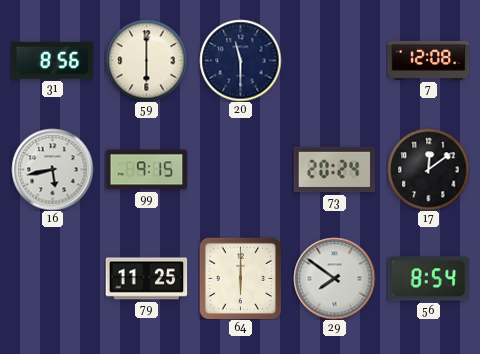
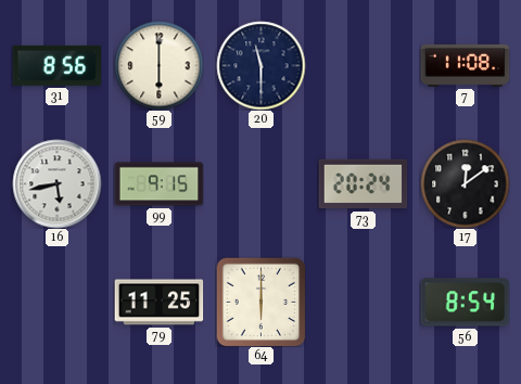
7: 12:08 -> 11:08 (465, 65)
29: 7:51 -> none (334, 278)
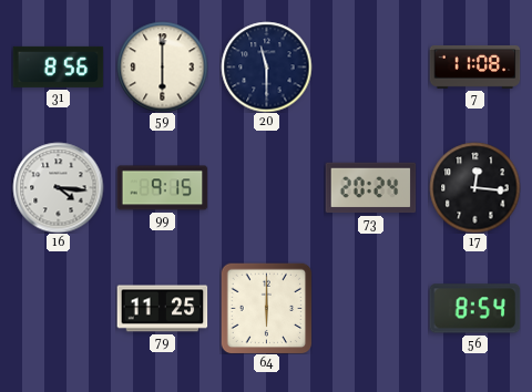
16: 5:43 -> 4:16 (58, 187)
17: 12:09 -> 12:16 (474, 187)
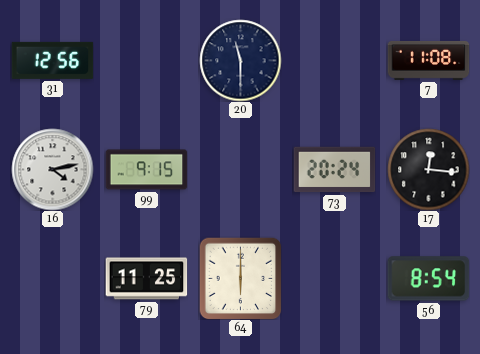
31: 8:56 -> 12:56 (52, 60)
59: 6:00 -> none (162, 66)
16: 4:16 -> 4:13 (52, 169)
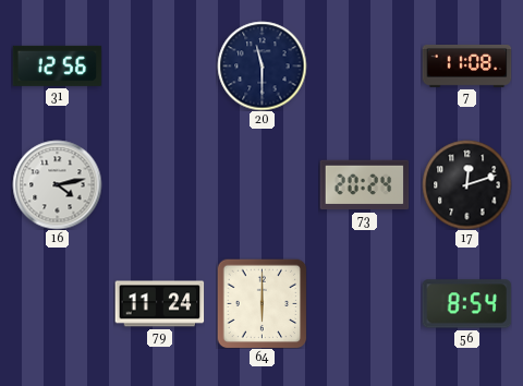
99: 9:15 -> none (146, 170)
17: 12:16 -> 12:12 (466, 184)
79: 11:25 -> 11:24 (159, 304)
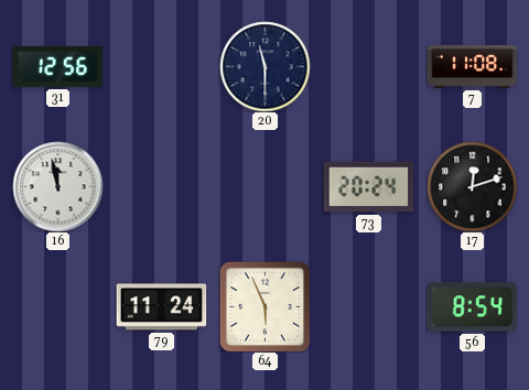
16: 4:13 -> 11:58 (57, 186)
64: 6:00 -> 5:56 (264, 306)
